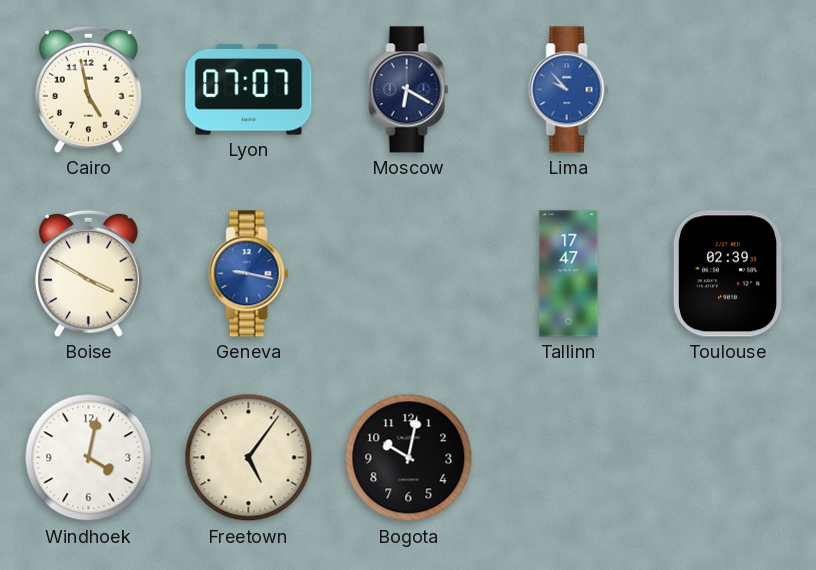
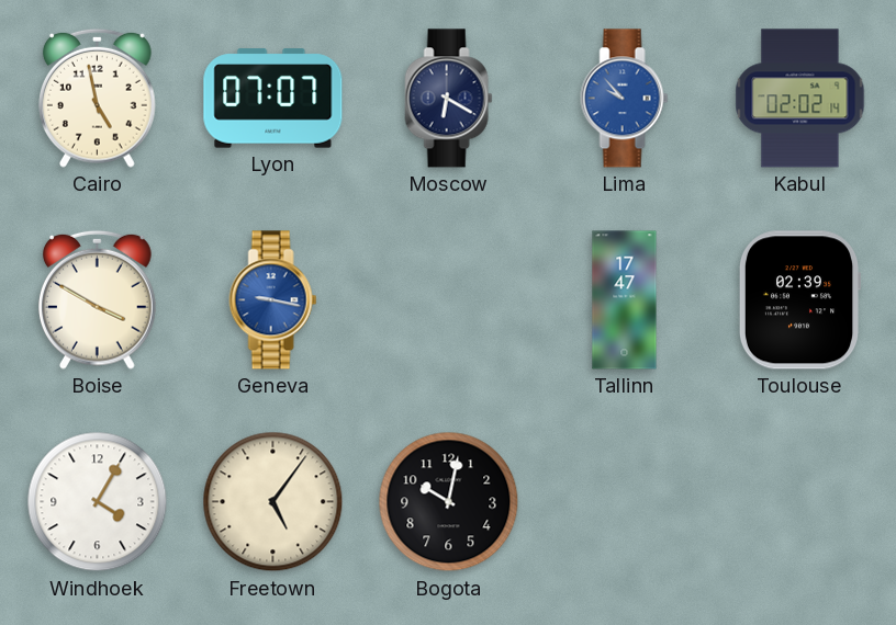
Kabul: none -> 02:02 (800, 99)
Windhoek: 4:02 -> 4:05 (98, 502)
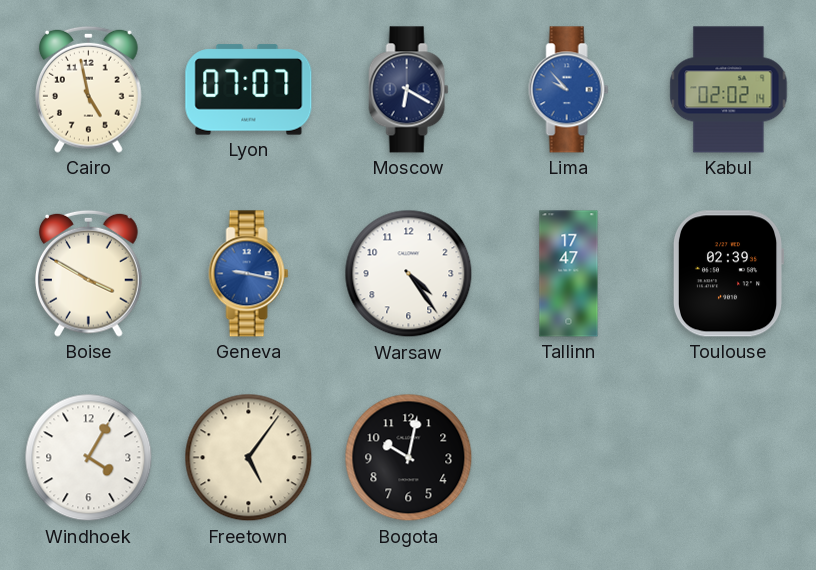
Warsaw: none -> 4:24 (409, 274)
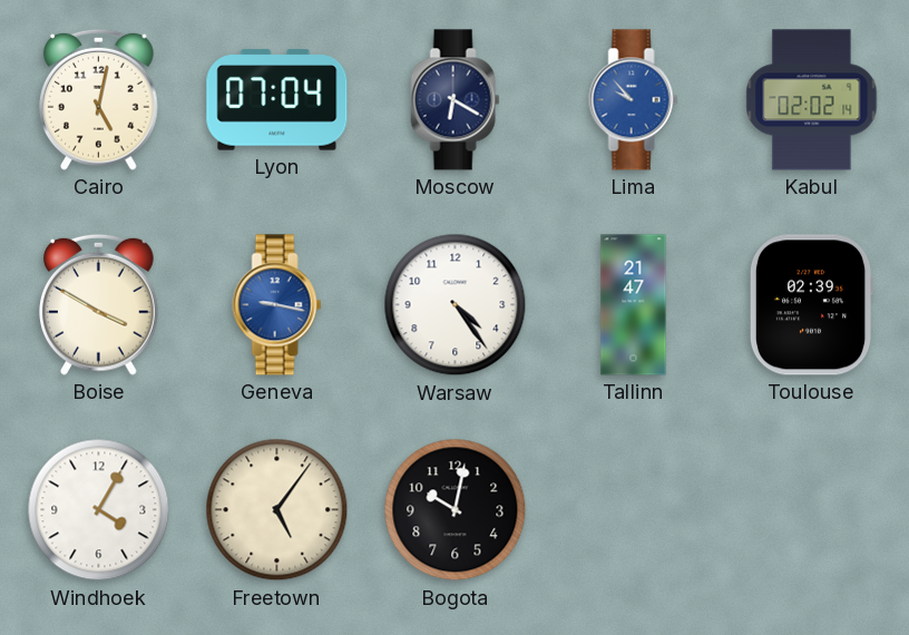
Cairo: 4:58 -> 5:02 (99, 99)
Lyon: 07:07 -> 07:04 (277, 100)
Tallinn: 17:47 -> 21:47 (634, 305)
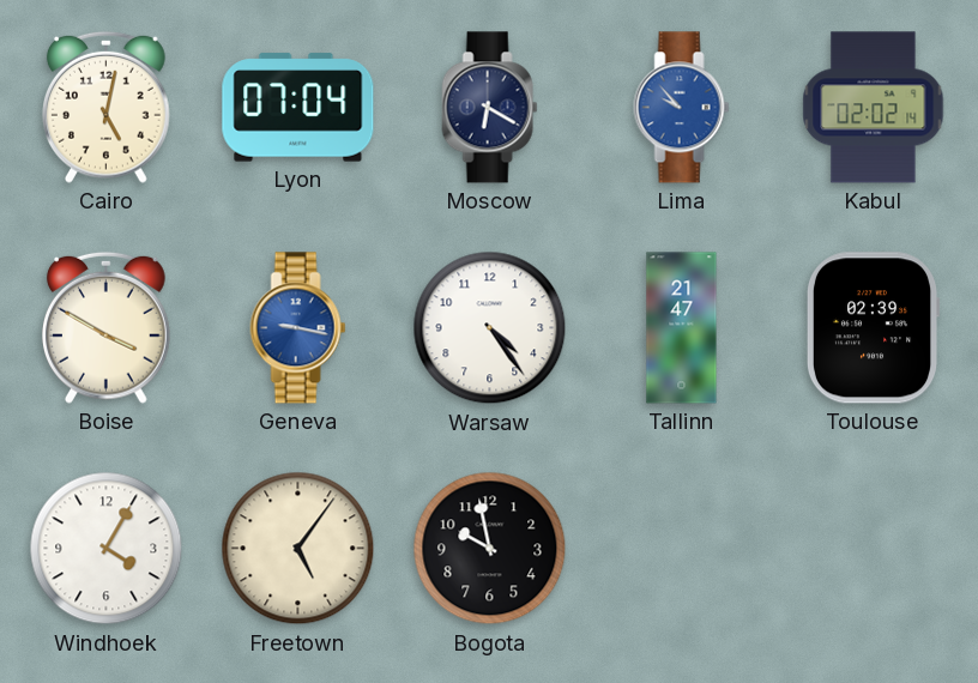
Bogota: 10:02 -> 9:58 (490, 549)
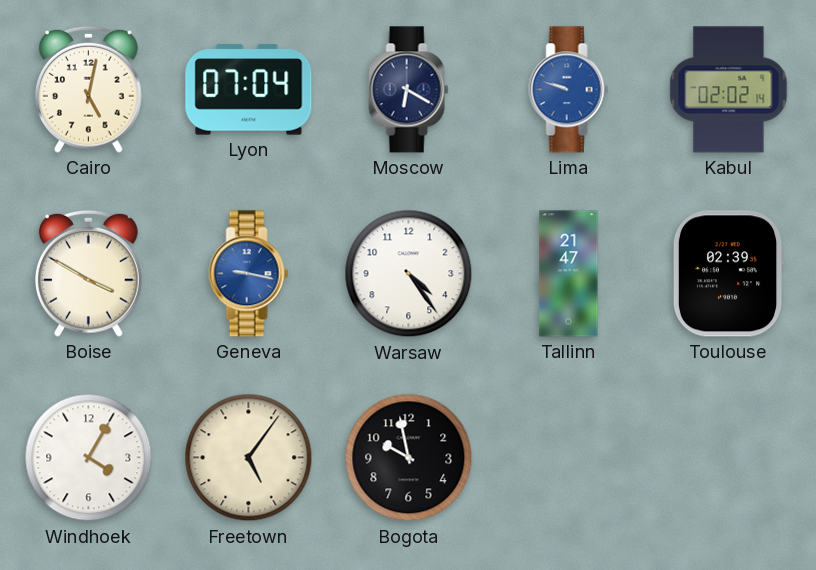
Lima: 9:53 -> 9:48 (569, 90)
